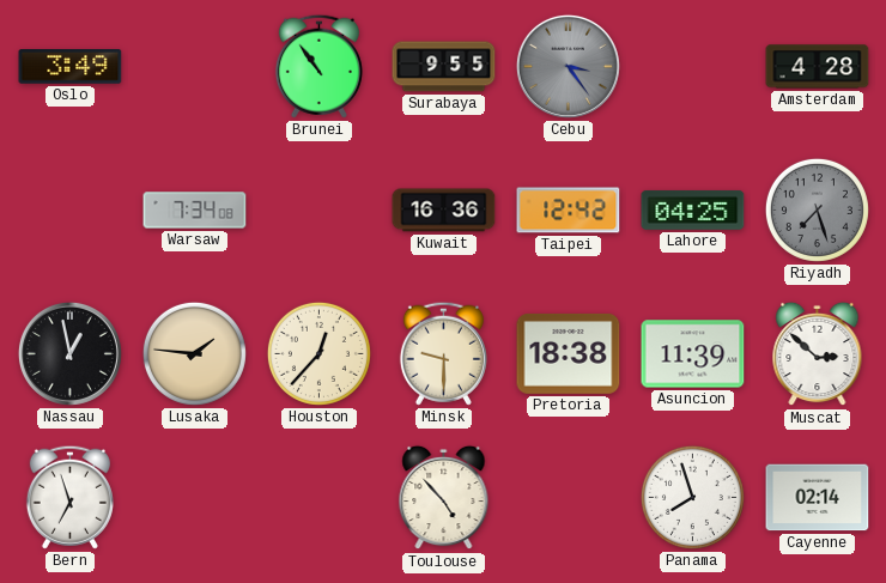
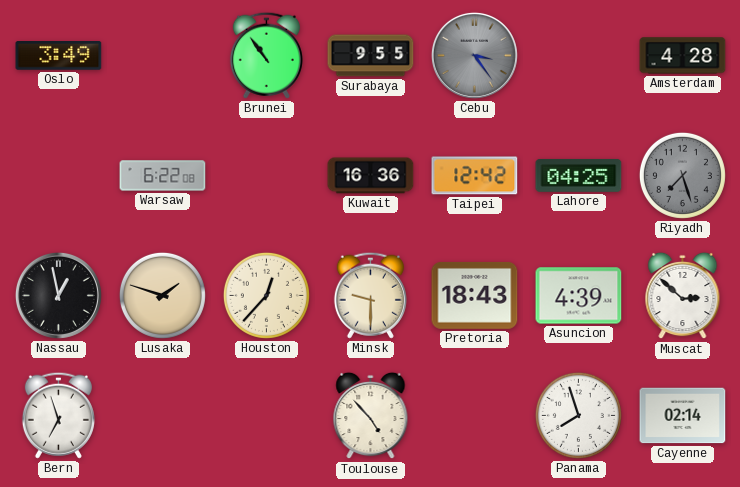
Warsaw: 7:34 -> 6:22 (163, 176)
Lusaka: 1:46 -> 1:48 (162, 295)
Pretoria: 18:38 -> 18:43 (475, 295)
Asuncion: 11:39 -> 4:39 (579, 296)
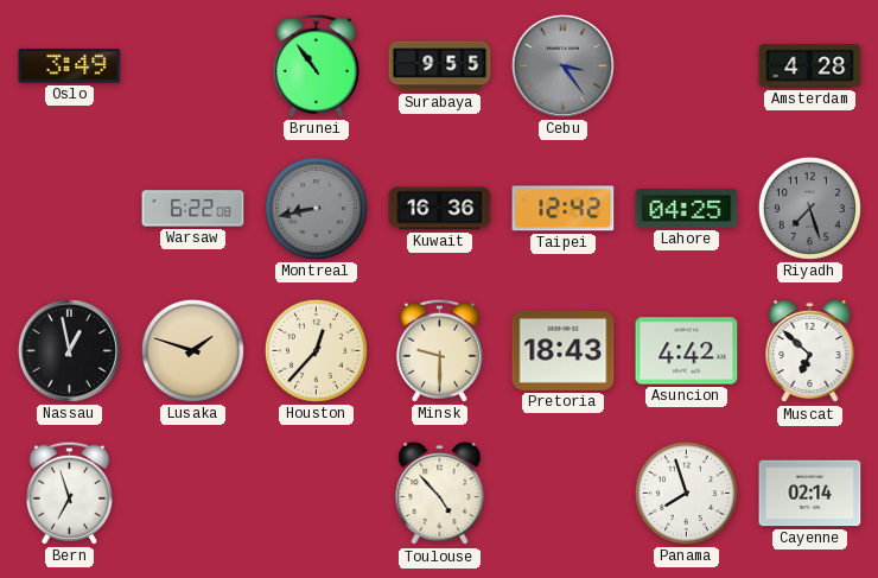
Montreal: none -> 8:43 (316, 208)
Asuncion: 4:39 -> 4:42 (687, 351)
Muscat: 2:52 -> 6:52 (810, 351)
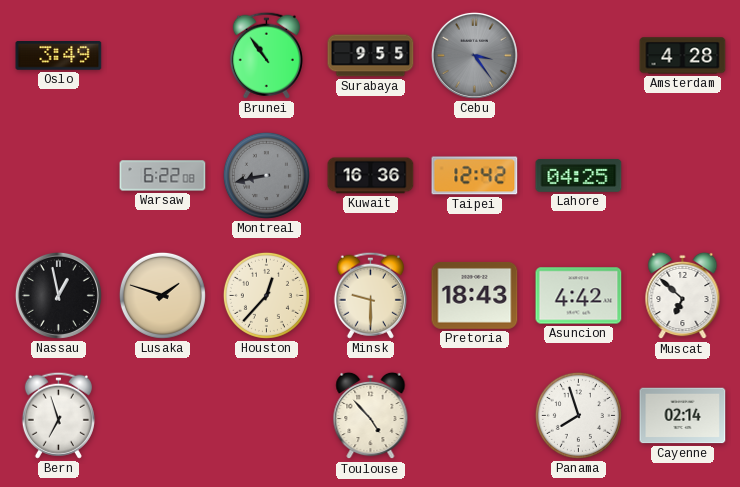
Riyadh: 7:27 -> none (809, 208)
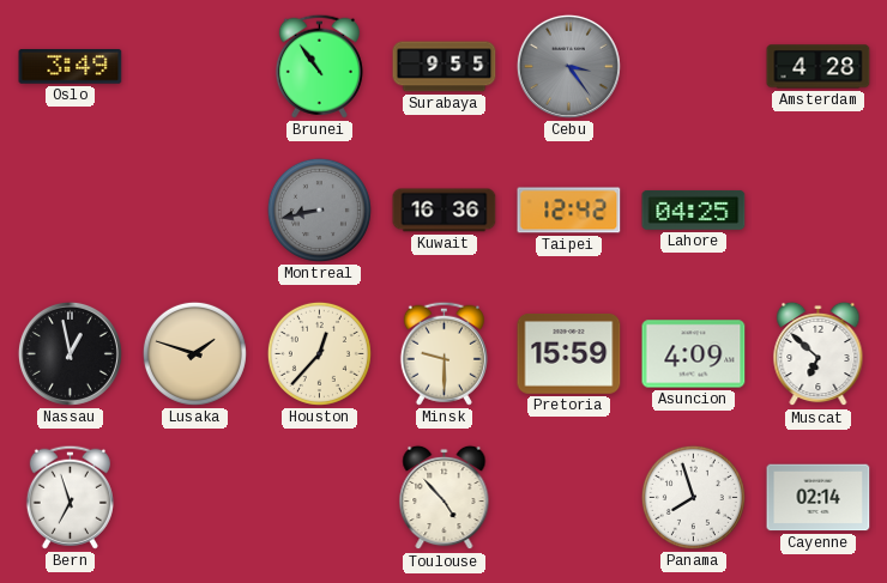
Warsaw: 6:22 -> none (163, 176)
Pretoria: 18:43 -> 15:59 (569, 353)
Asuncion: 4:42 -> 4:09 (694, 354)
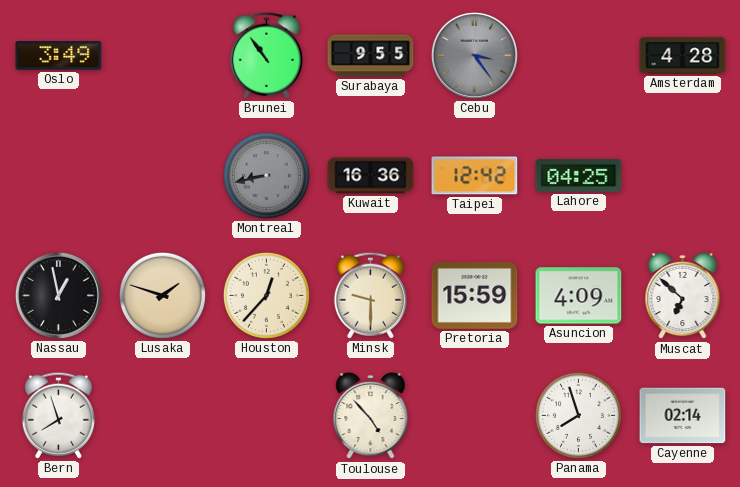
Bern: 6:57 -> 7:57 (58, 415)
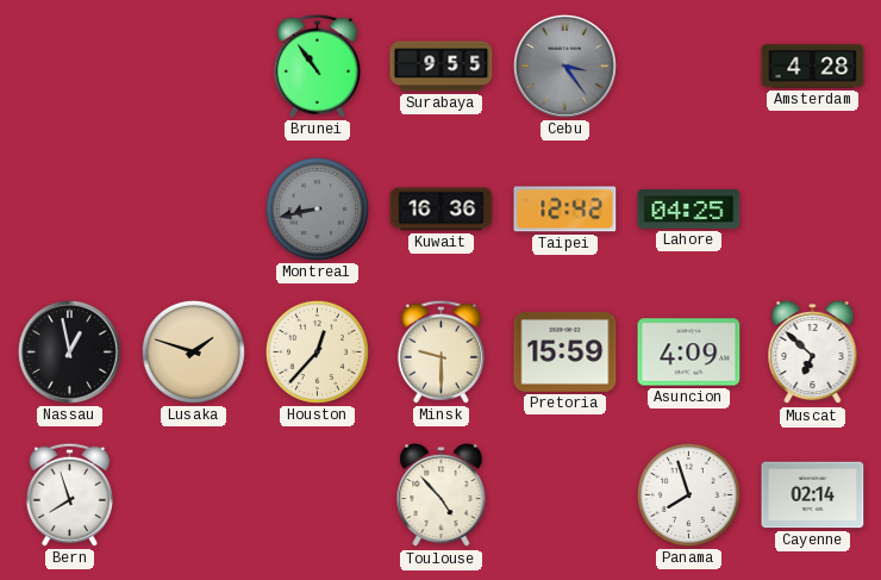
Oslo: 3:49 -> none (59, 56)
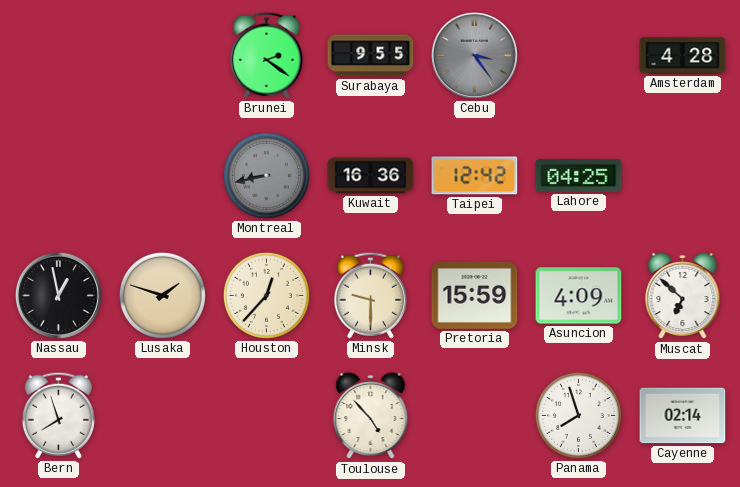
Brunei: 10:54 -> 2:21 (266, 55)
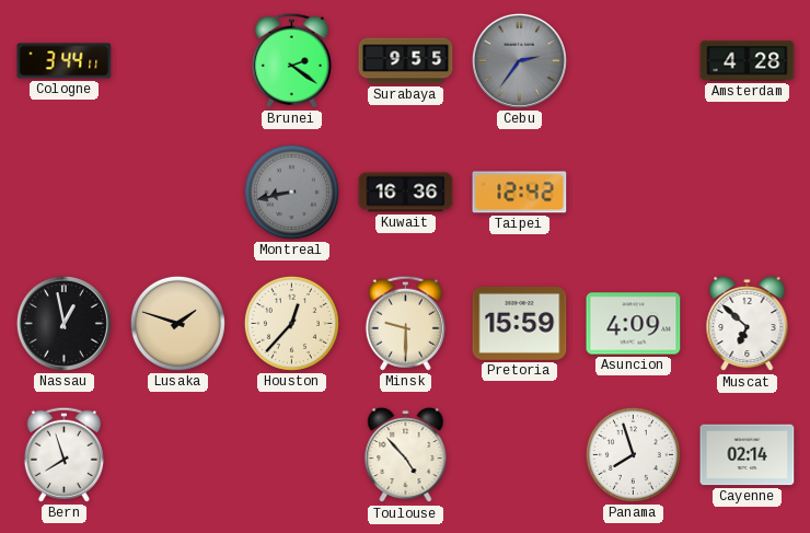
Cologne: none -> 3:44 (65, 61)
Cebu: 3:24 -> 2:36 (519, 60)
Lahore: 04:25 -> none (579, 175)
